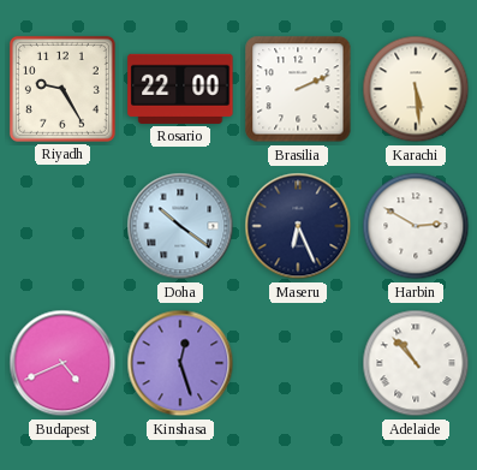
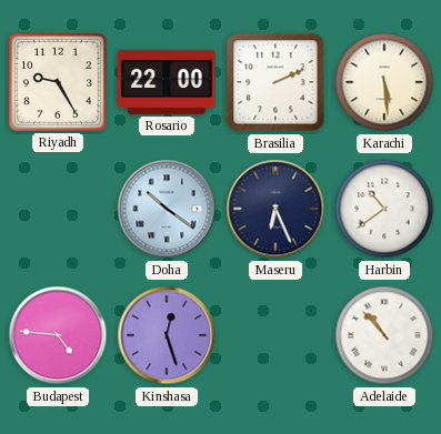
Harbin: 2:50 -> 10:39 (384, 209)
Budapest: 4:41 -> 4:46 (58, 335)
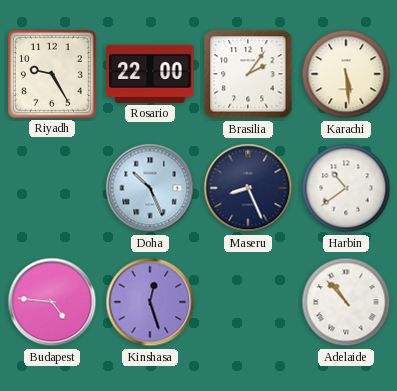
Brasilia: 2:11 -> 2:06 (248, 74)
Doha: 10:21 -> 10:26 (150, 188)
Maseru: 6:26 -> 8:26 (248, 188)
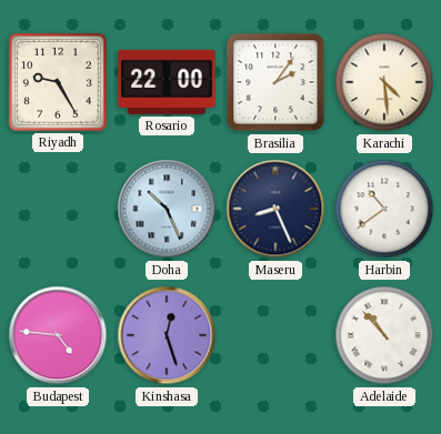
Karachi: 5:29 -> 4:29 (384, 82)
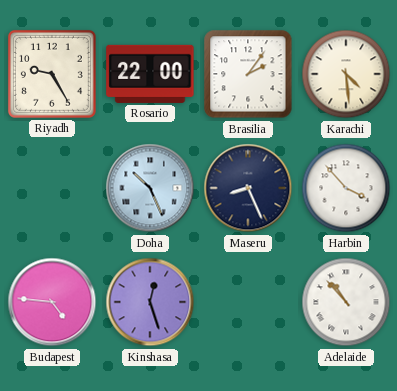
Harbin: 10:39 -> 3:53 (346, 188)
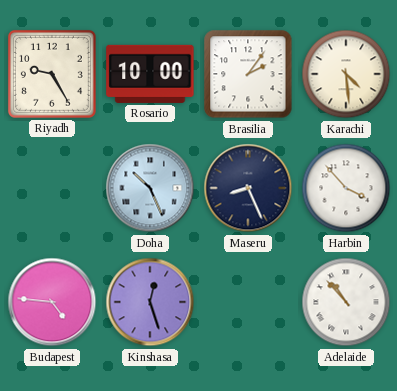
Rosario: 22:00 -> 10:00 (150, 74)
